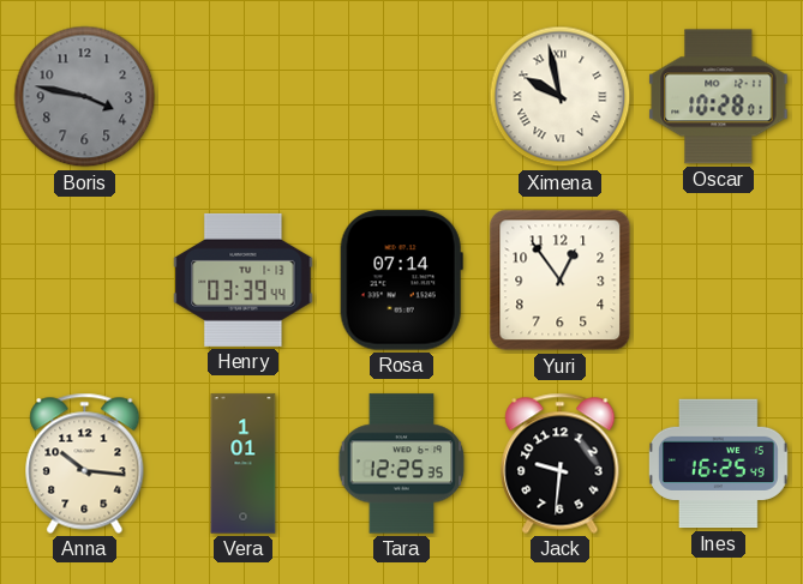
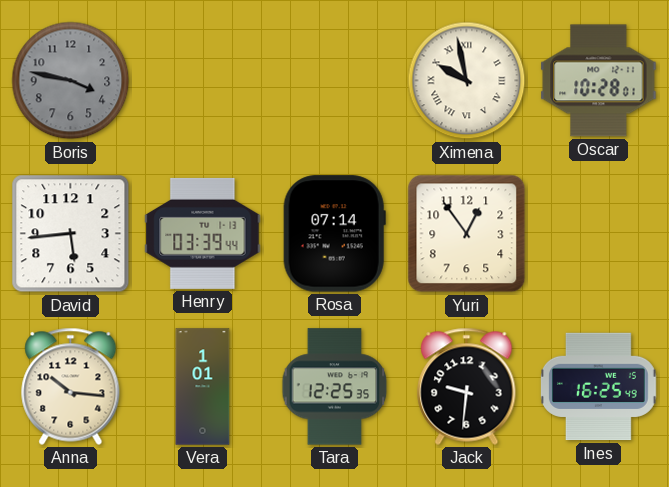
David: none -> 5:44 (71, 234)
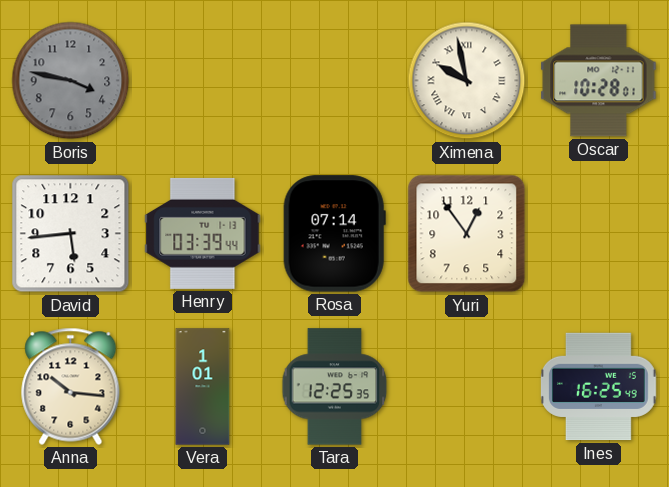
Jack: 9:31 -> none (467, 386)
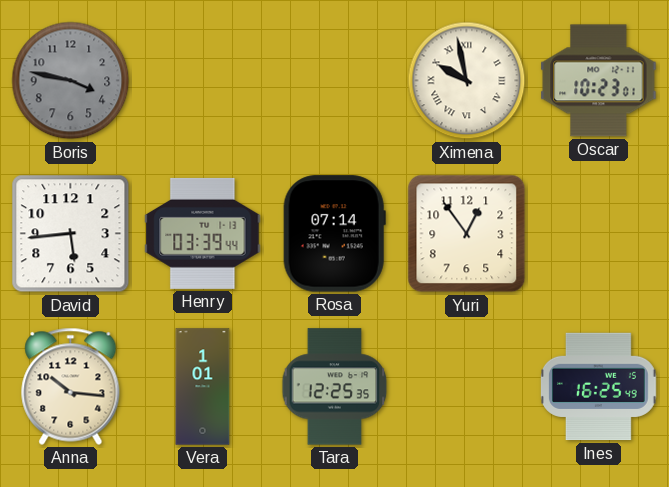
Oscar: 10:28 -> 10:23 (599, 81)
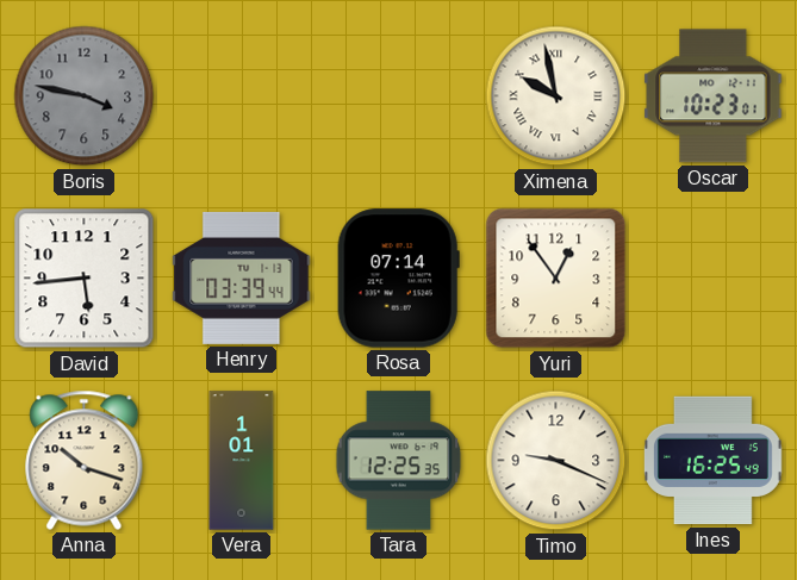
Anna: 10:16 -> 10:18 (85, 460)
Timo: none -> 9:19 (556, 461)
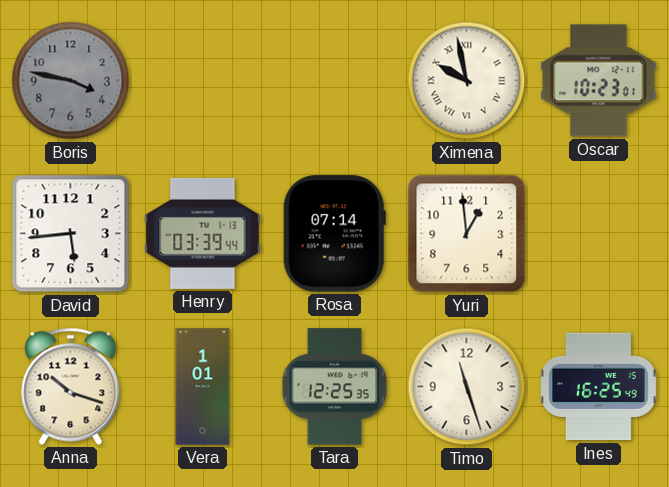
Yuri: 12:54 -> 12:59 (467, 234)
Timo: 9:19 -> 11:27 (467, 387)
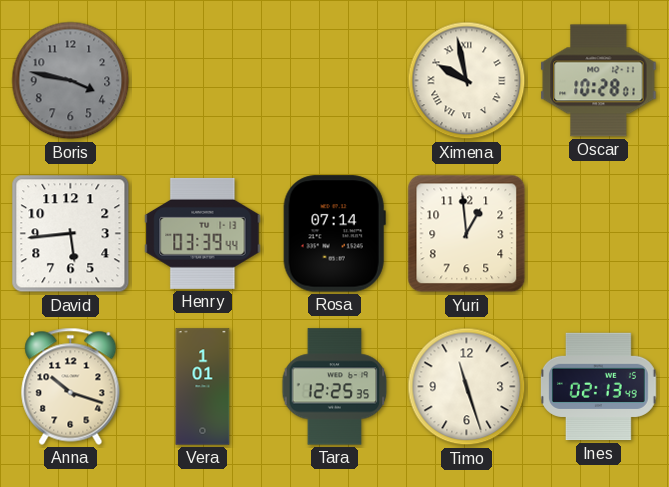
Oscar: 10:23 -> 10:28 (599, 81)
Ines: 16:25 -> 02:13 (599, 387)
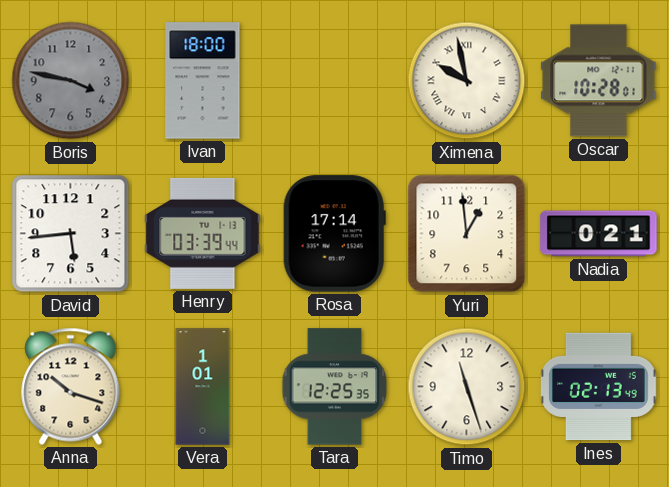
Ivan: none -> 18:00 (203, 81)
Rosa: 07:14 -> 17:14 (334, 234)
Nadia: none -> 0:21 (599, 234)
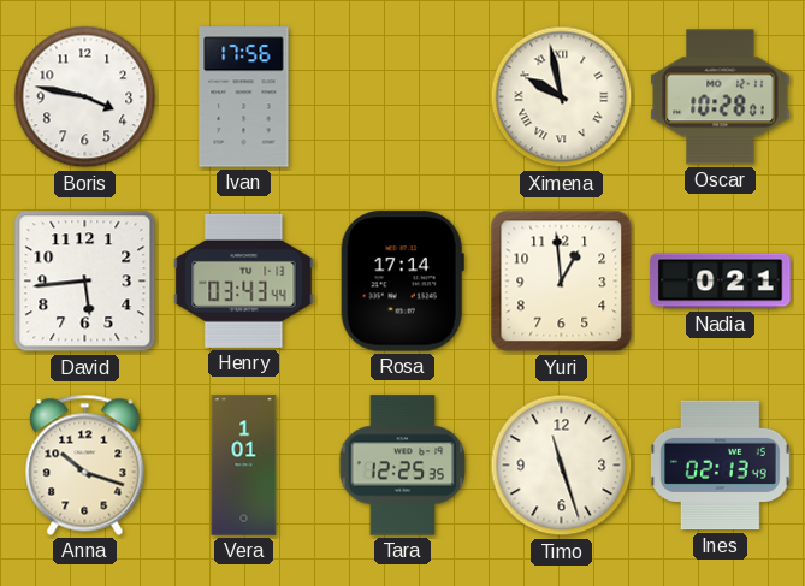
Boris dial: grey -> white (85, 97)
Ivan: 18:00 -> 17:56 (244, 97)
Henry: 03:39 -> 03:43 (244, 280)
